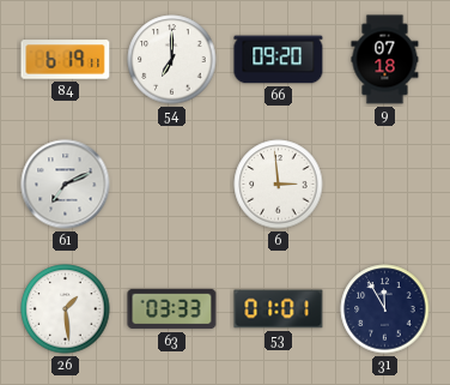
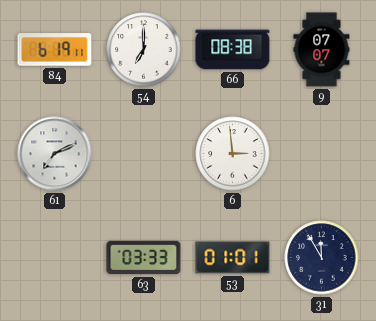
66: 09:20 -> 08:38 (233, 50)
9: 07:18 -> 07:07 (322, 50)
26: 1:29 -> none (66, 309)
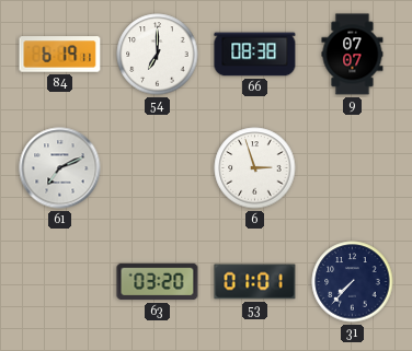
6: 2:59 -> 2:57 (255, 168)
63: 03:33 -> 03:20 (158, 282)
31: 11:55 -> 7:37 (353, 282)
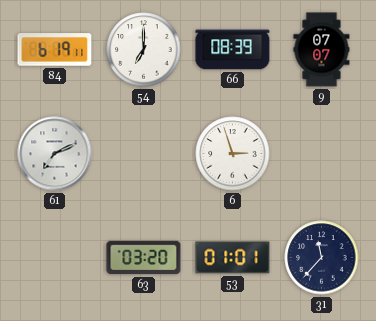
66: 08:38 -> 08:39 (233, 50)
31: 7:37 -> 11:37 (322, 258)
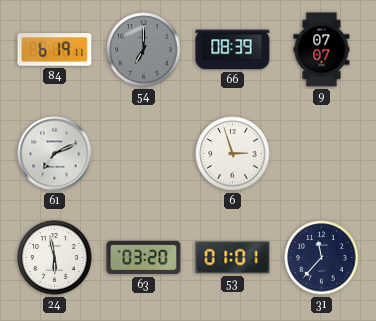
54 dial: white -> grey (144, 50)
24: none -> 5:58 (55, 258)
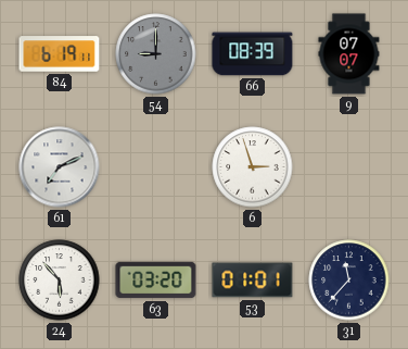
54: 7:00 -> 9:00 (156, 54)
24: 5:58 -> 5:53 (60, 281)
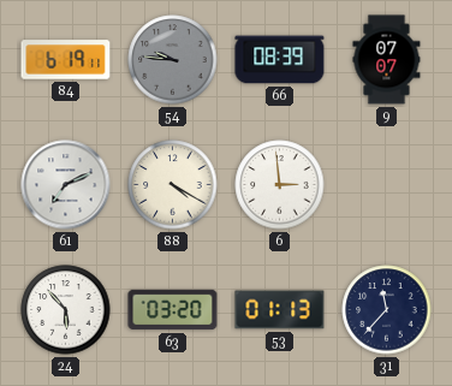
54: 9:00 -> 9:46 (173, 60)
88: none -> 4:20 (173, 185)
6: 2:57 -> 2:59 (280, 185)
53: 01:01 -> 01:13 (280, 310)
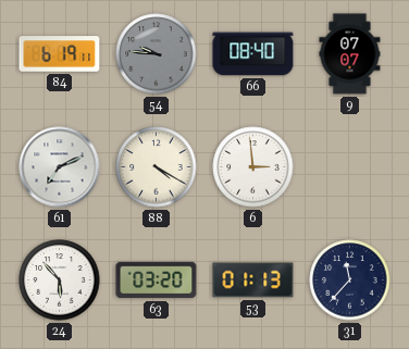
66: 08:39 -> 08:40 (253, 54)
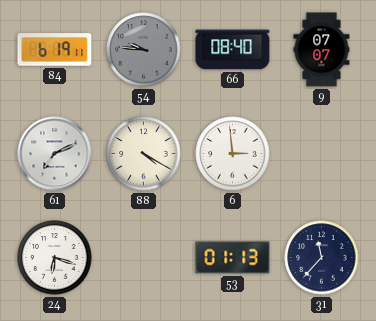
24: 5:53 -> 6:18 (55, 258)
63: 03:20 -> none (157, 281)
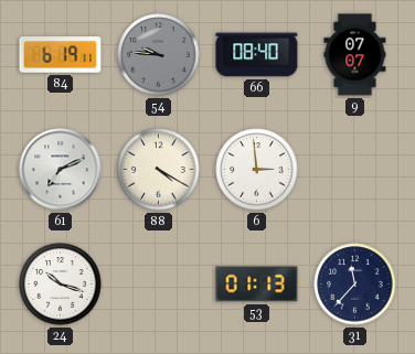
24: 6:18 -> 10:18 (61, 285)
